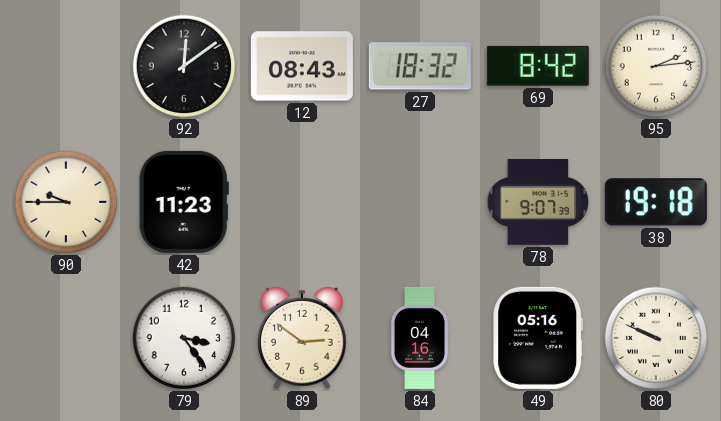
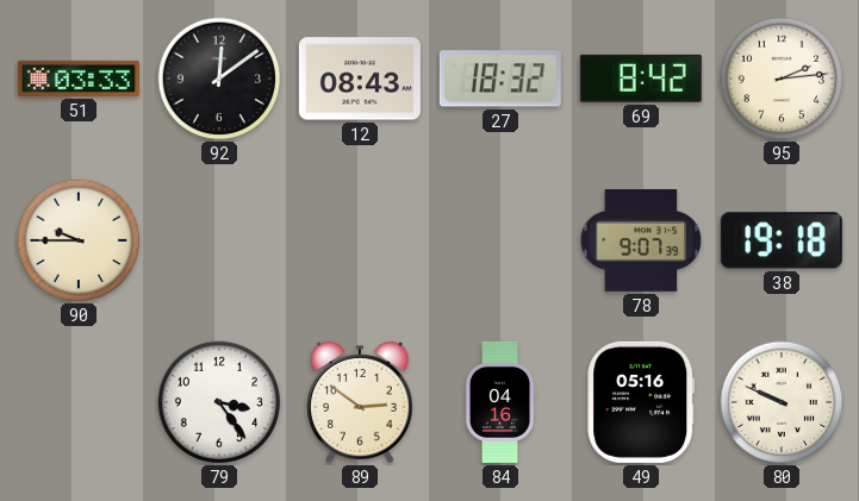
51: none -> 03:33 (79, 79)
42: 11:23 -> none (184, 202)
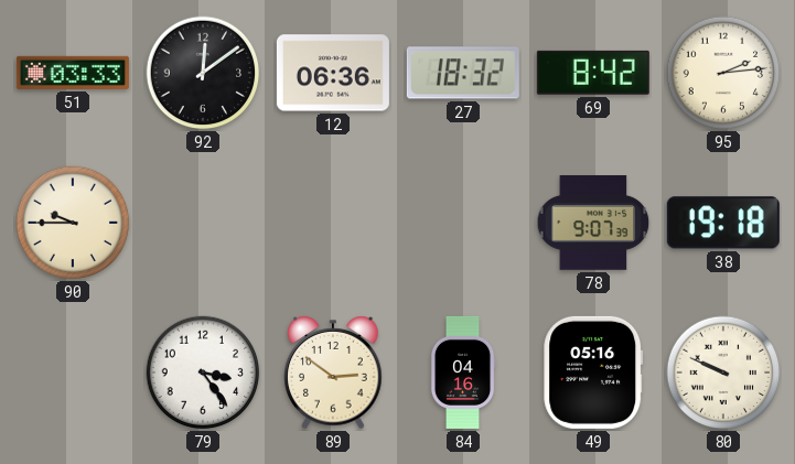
12: 08:43 -> 06:36 (333, 73)
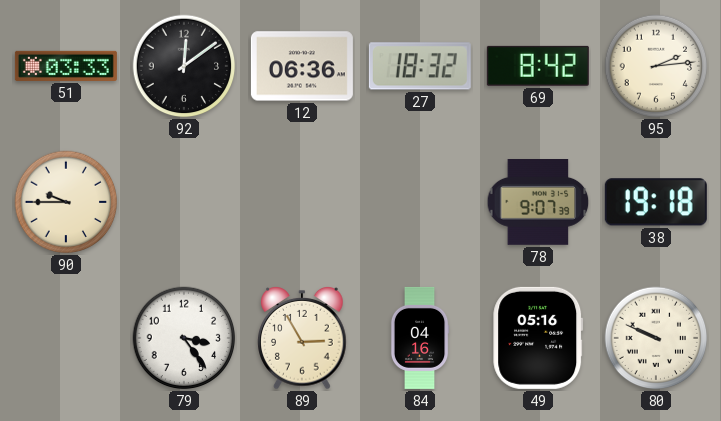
89: 2:51 -> 2:55 (302, 339)
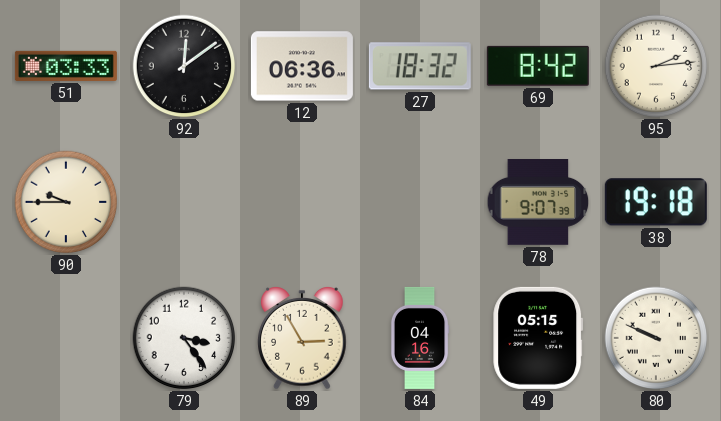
49: 05:16 -> 05:15 (538, 338)
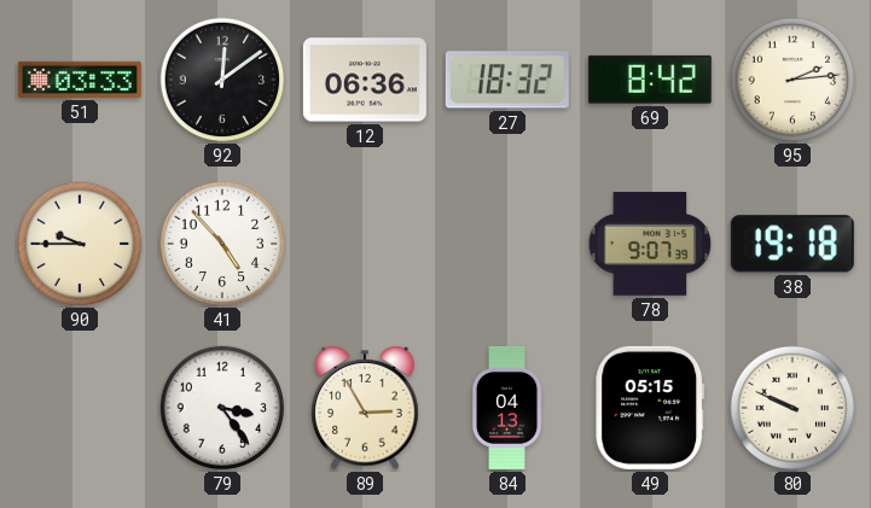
41: none -> 4:53 (222, 244)
84: 04:16 -> 04:13 (507, 408)
